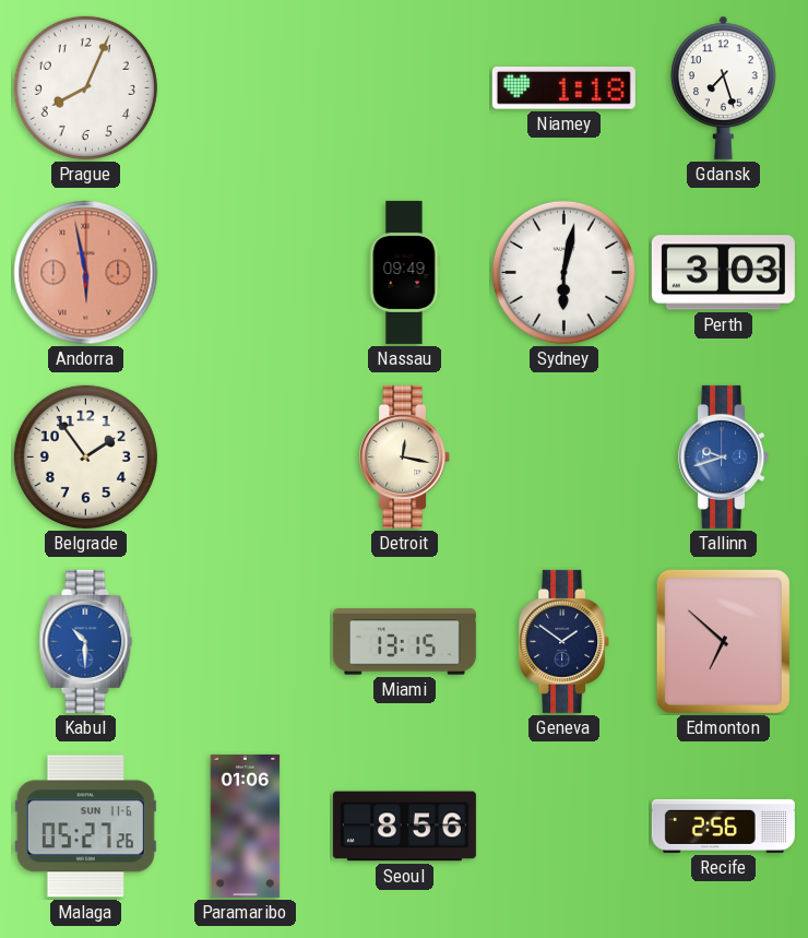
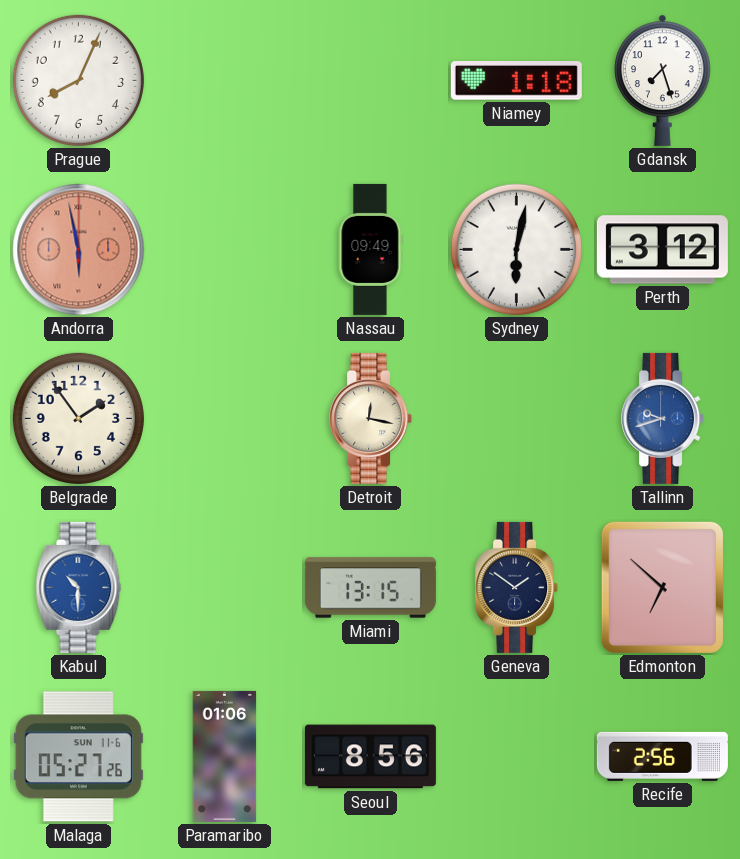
Perth: 3:03 -> 3:12 (662, 250)
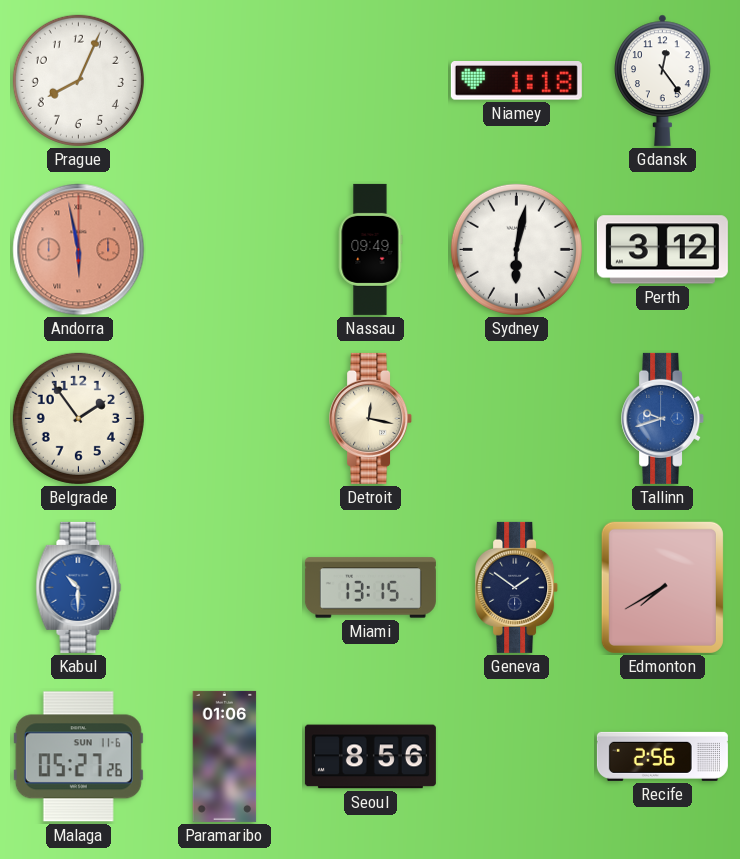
Gdansk: 7:27 -> 12:24 (663, 80)
Edmonton: 6:52 -> 7:40 (662, 587)
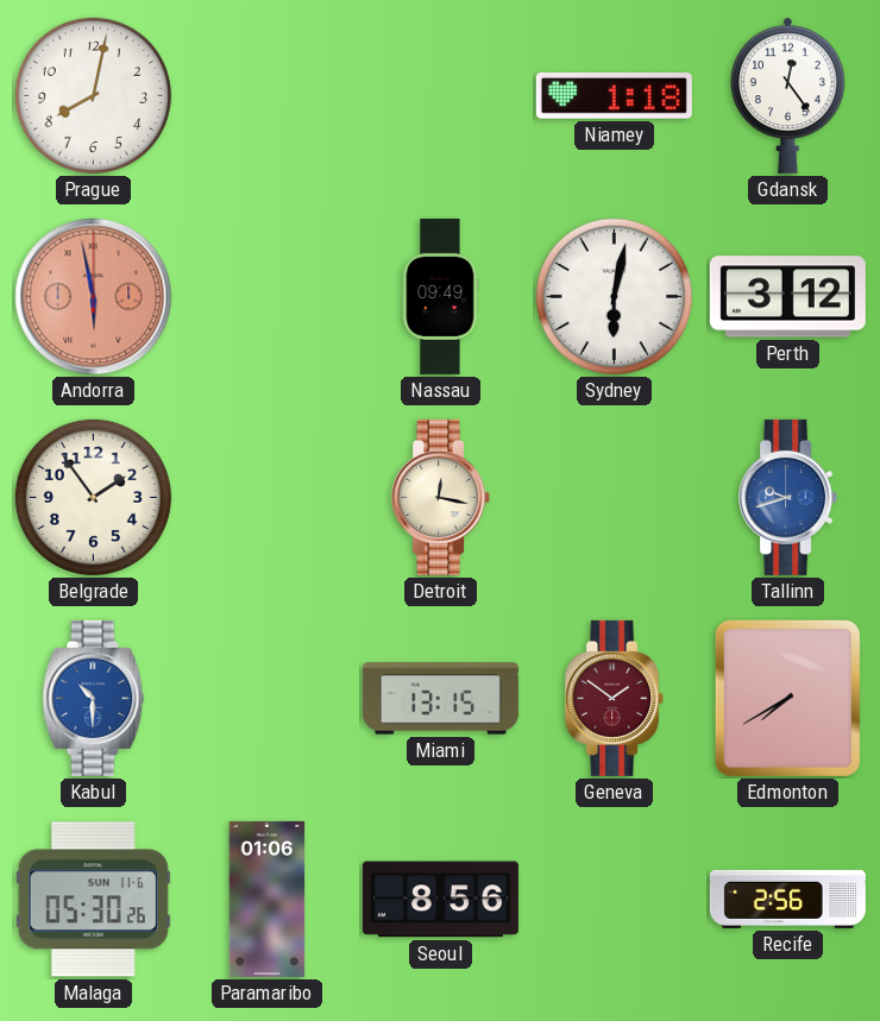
Prague: 8:04 -> 8:02 (93, 95)
Geneva dial: navy -> burgundy (615, 698)
Malaga: 05:27 -> 05:30 (93, 900)
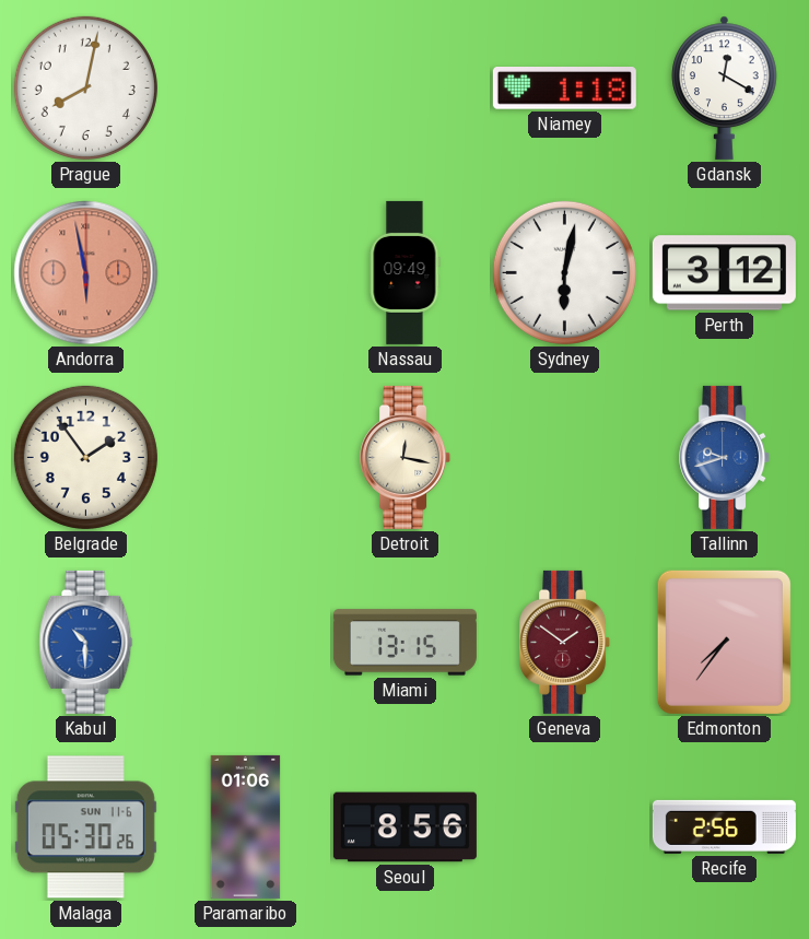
Gdansk: 12:24 -> 12:20 (725, 87)
Edmonton: 7:40 -> 7:36 (724, 642)
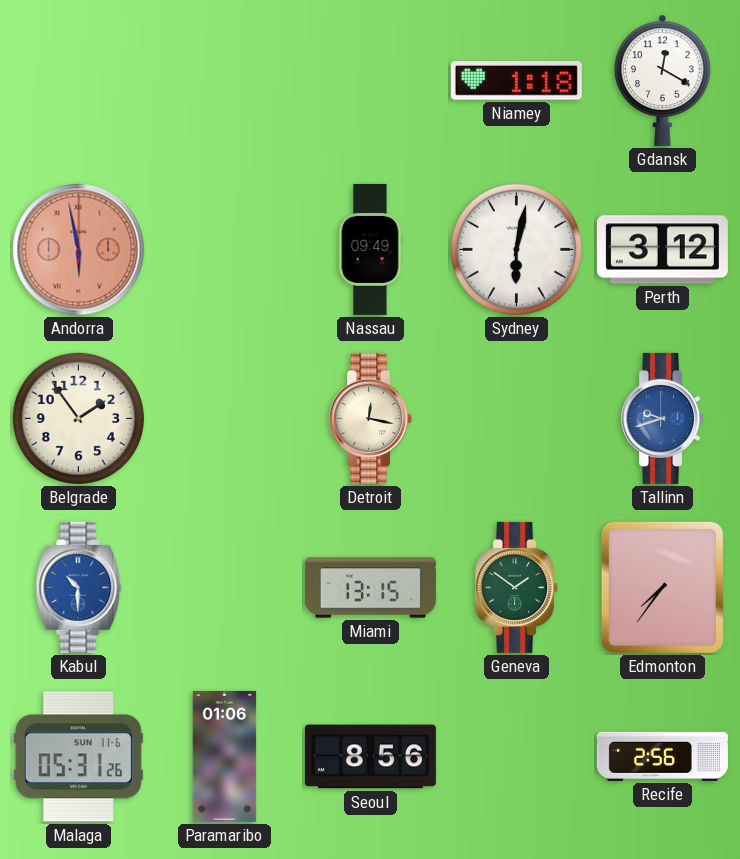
Prague: 8:02 -> none (85, 87)
Geneva dial: burgundy -> green (517, 587)
Malaga: 05:30 -> 05:31 (78, 757)
